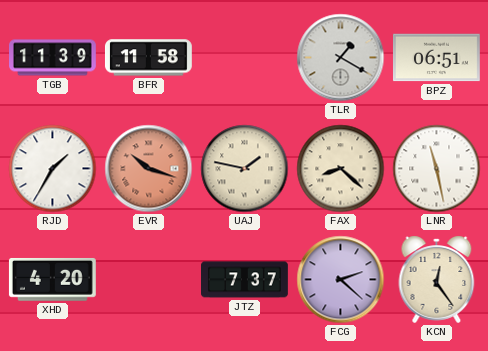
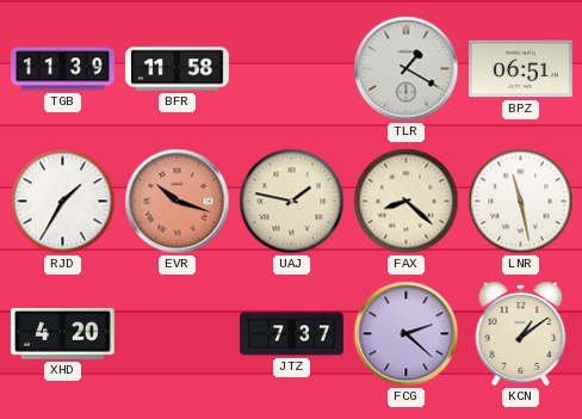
KCN: 12:24 -> 1:09 (521, 333)
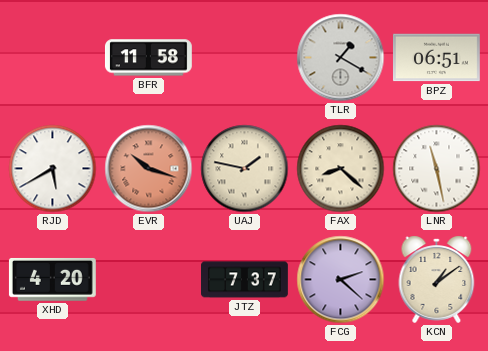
TGB: 11:39 -> none (63, 69)
RJD: 1:35 -> 5:40 (53, 169)
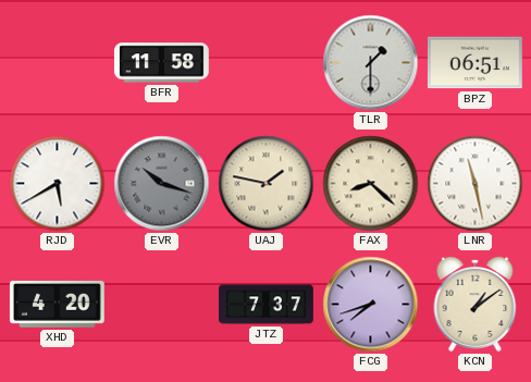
TLR: 1:20 -> 1:30 (371, 63)
EVR dial: salmon -> grey (162, 184)
FCG: 2:22 -> 7:42 (371, 305)
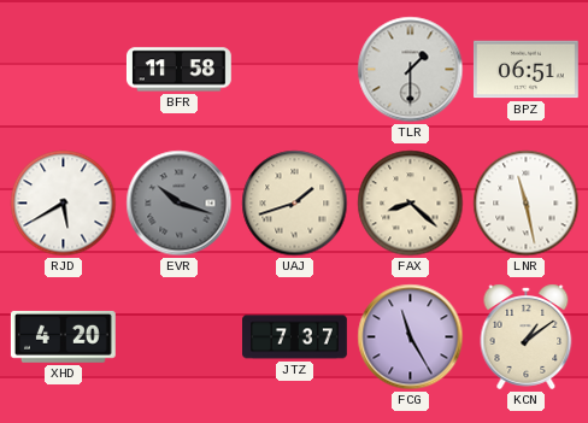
UAJ: 1:47 -> 1:42 (295, 204)
FCG: 7:42 -> 11:25 (411, 337)
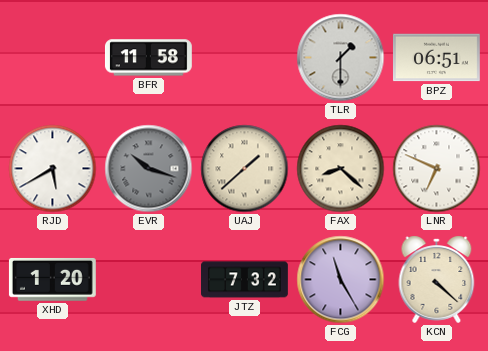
UAJ: 1:42 -> 1:38 (245, 169)
LNR: 11:28 -> 6:49 (437, 169)
XHD: 4:20 -> 1:20 (52, 279)
JTZ: 7:37 -> 7:32 (245, 280)
KCN: 1:09 -> 4:22 (437, 279)
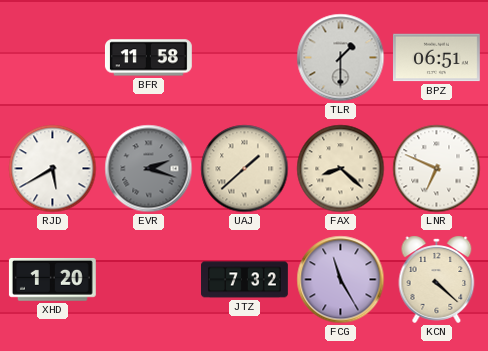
EVR: 10:18 -> 2:18 (149, 169)
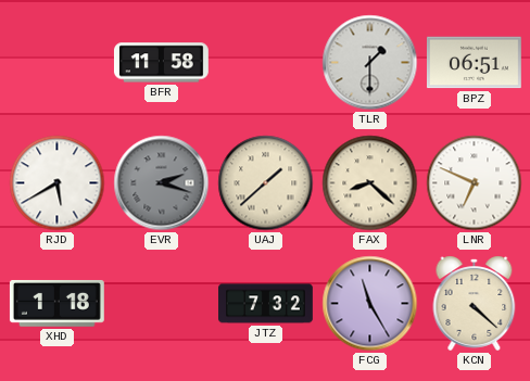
XHD: 1:20 -> 1:18 (56, 303)
